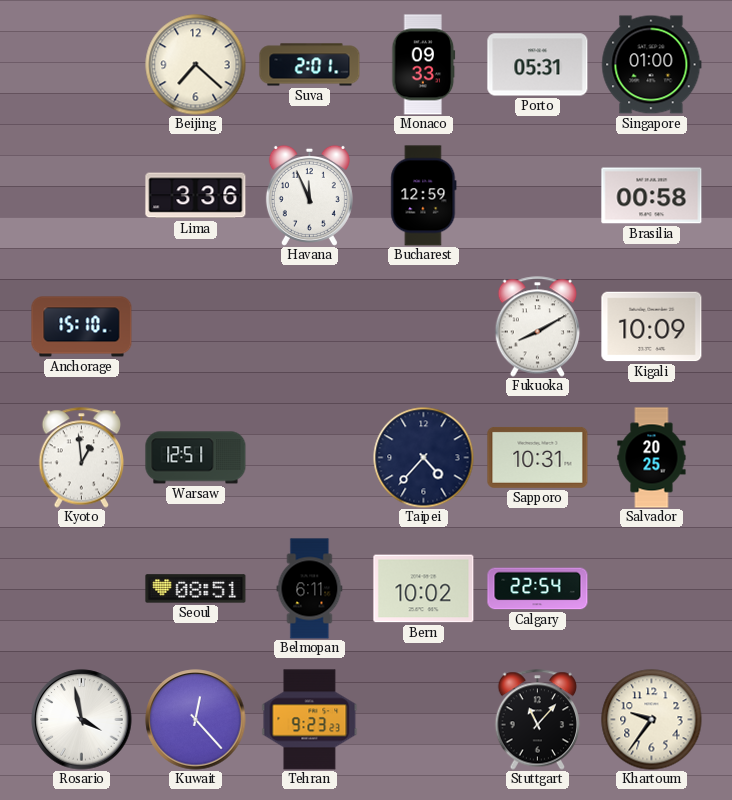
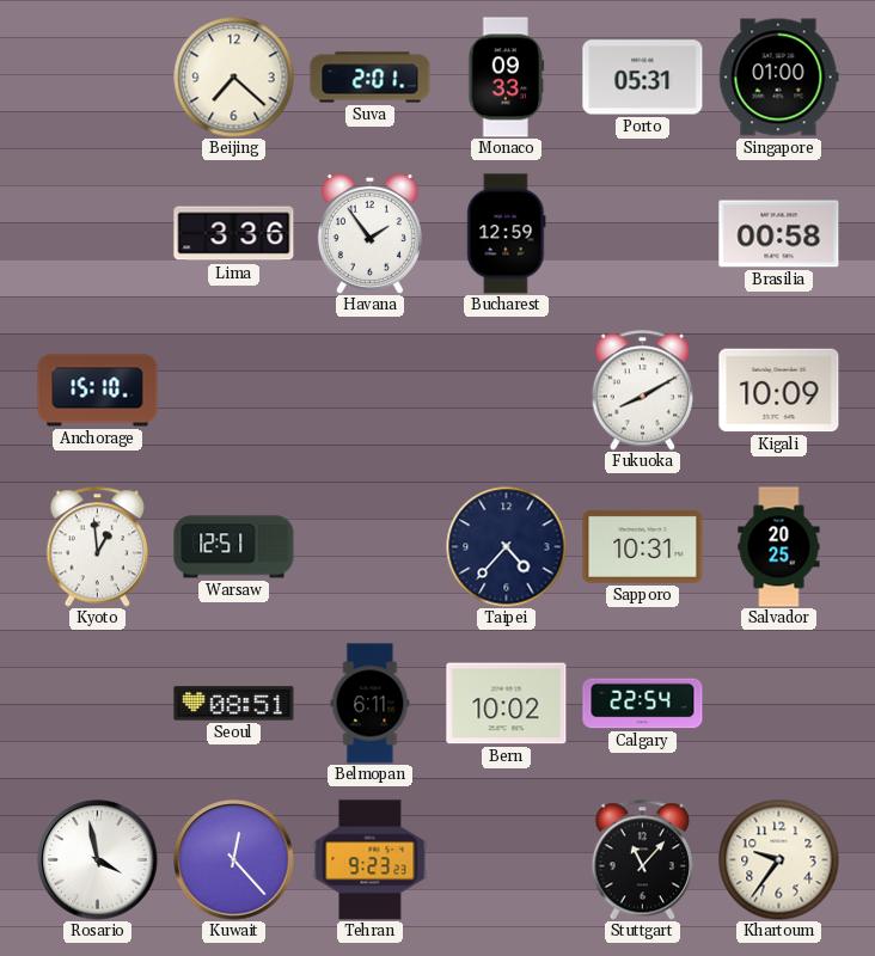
Havana: 11:56 -> 1:54 (369, 233)
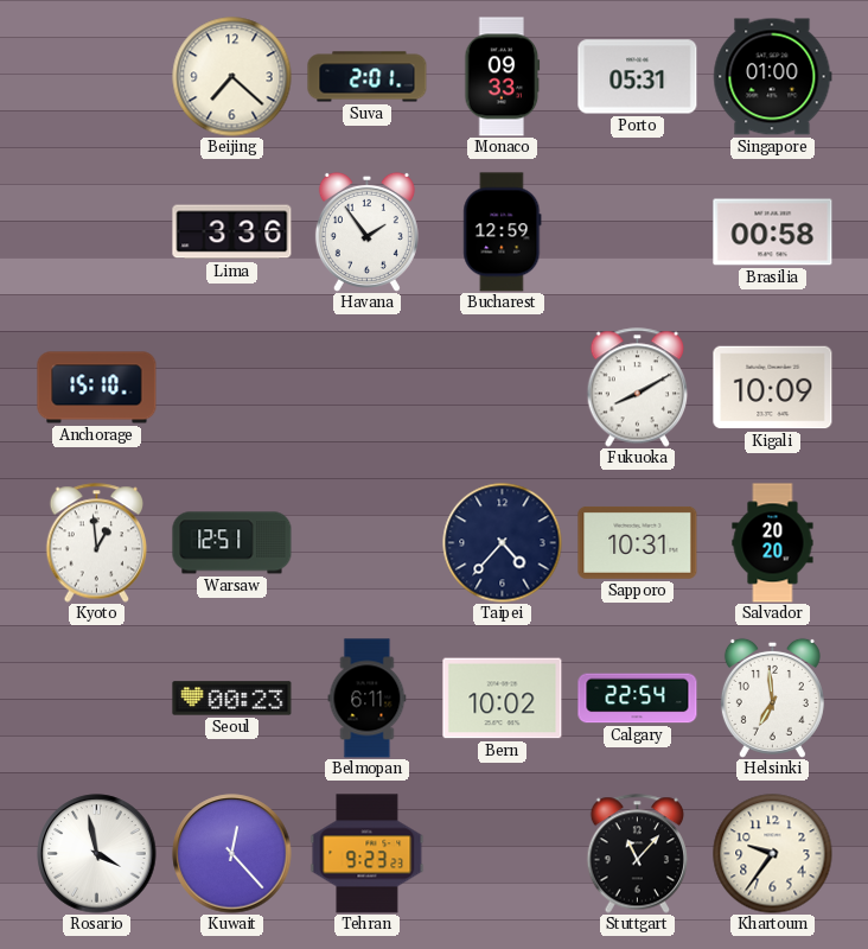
Salvador: 20:25 -> 20:20 (773, 543)
Seoul: 08:51 -> 00:23 (232, 699)
Helsinki: none -> 6:59 (772, 698)
